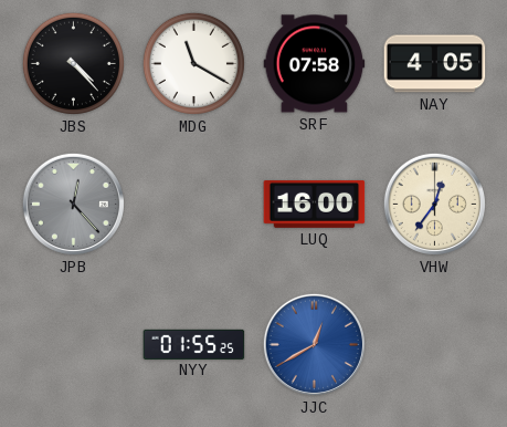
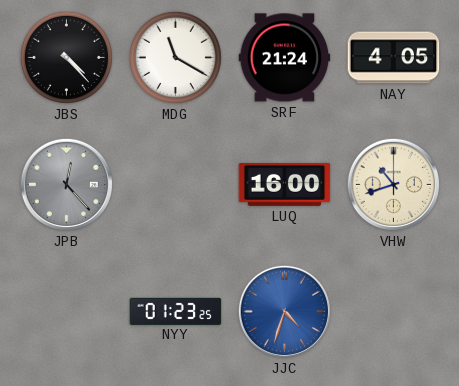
SRF: 07:58 -> 21:24 (285, 58)
VHW: 12:36 -> 10:42 (393, 184)
NYY: 01:55 -> 01:23 (176, 311)
JJC: 12:40 -> 4:33 (284, 311)
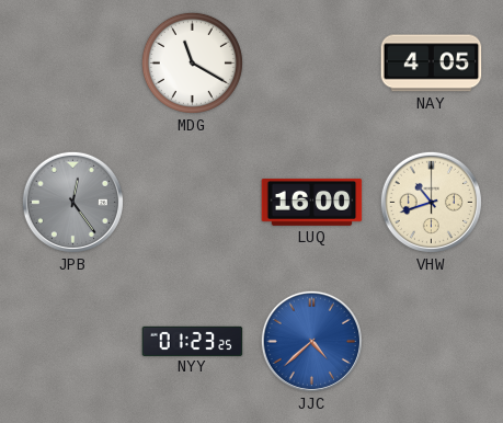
JBS: 4:23 -> none (66, 57)
SRF: 21:24 -> none (285, 58)
JPB: 12:23 -> 12:24 (72, 202)
JJC: 4:33 -> 4:38 (311, 341)
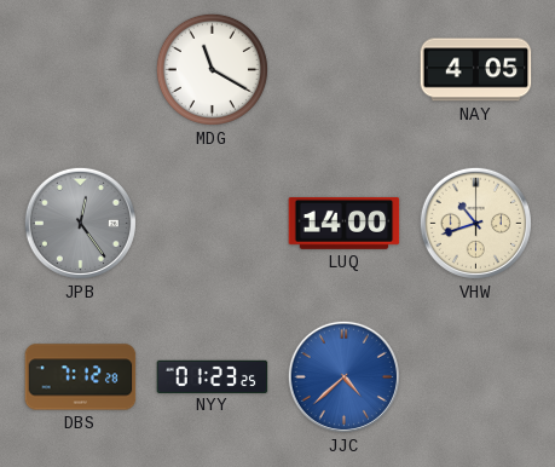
LUQ: 16:00 -> 14:00 (345, 223)
DBS: none -> 7:12 (81, 377)
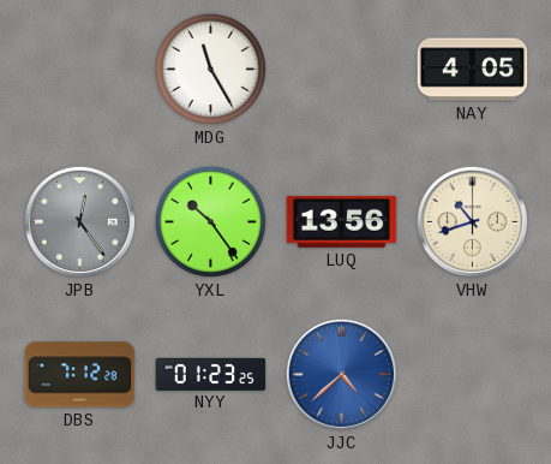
MDG: 11:20 -> 11:25 (210, 69)
YXL: none -> 10:24 (210, 221)
LUQ: 14:00 -> 13:56 (342, 221)
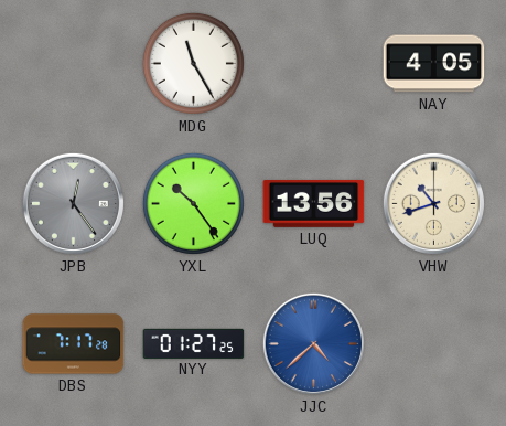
DBS: 7:12 -> 7:17 (74, 344)
NYY: 01:23 -> 01:27 (194, 343)
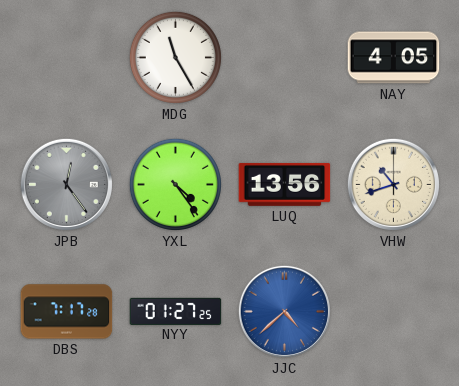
YXL: 10:24 -> 4:24 (175, 184)
